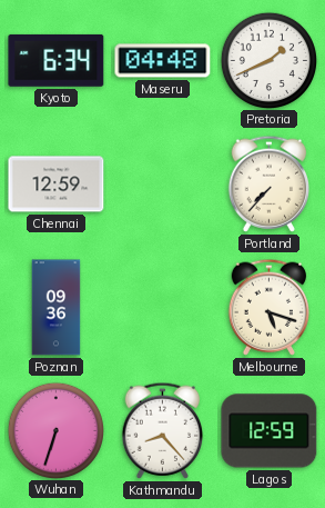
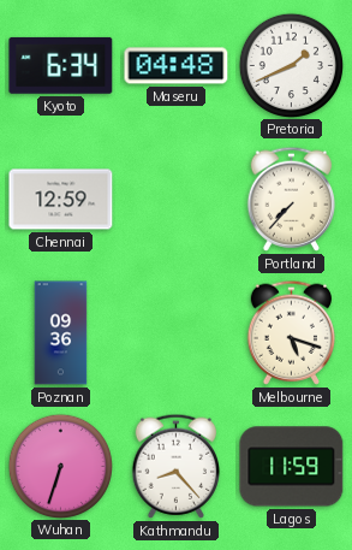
Lagos: 12:59 -> 11:59 (292, 467)
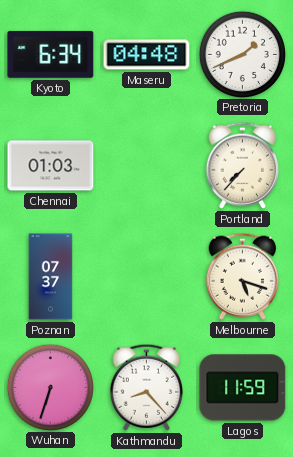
Chennai: 12:59 -> 01:03 (51, 166)
Poznan: 09:36 -> 07:37 (51, 277)
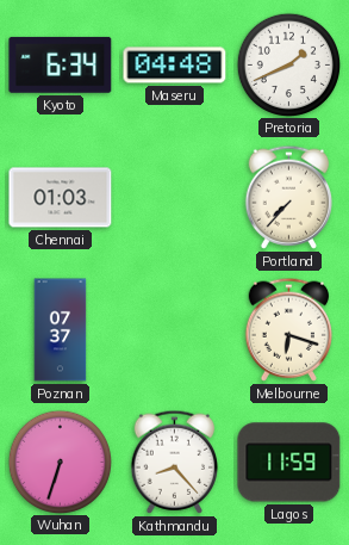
Melbourne: 5:18 -> 6:18 (288, 329)
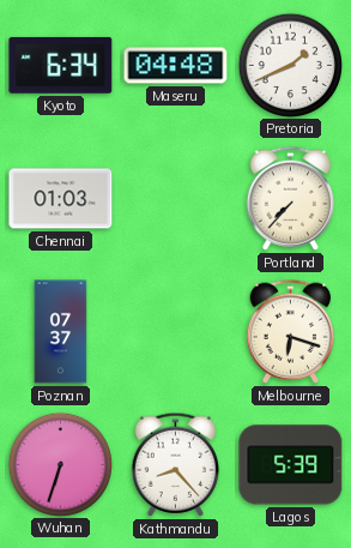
Lagos: 11:59 -> 5:39 (291, 465)
